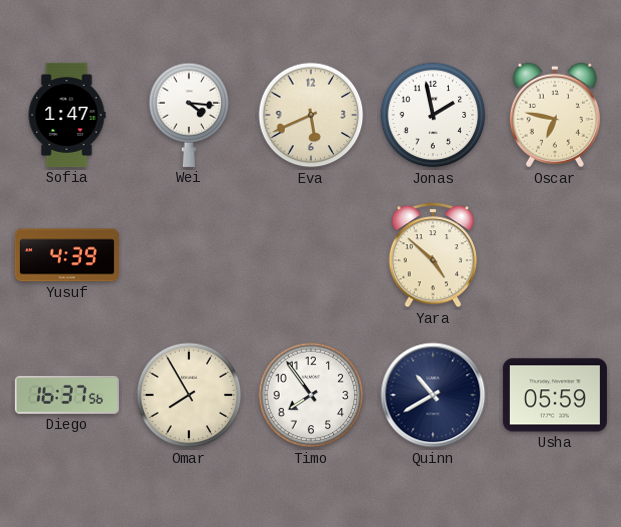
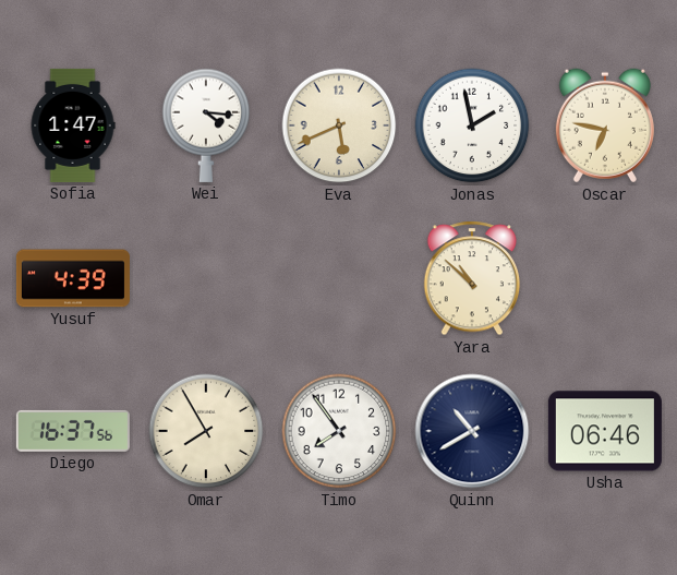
Yara: 4:52 -> 10:52 (472, 278)
Usha: 05:59 -> 06:46 (605, 431)
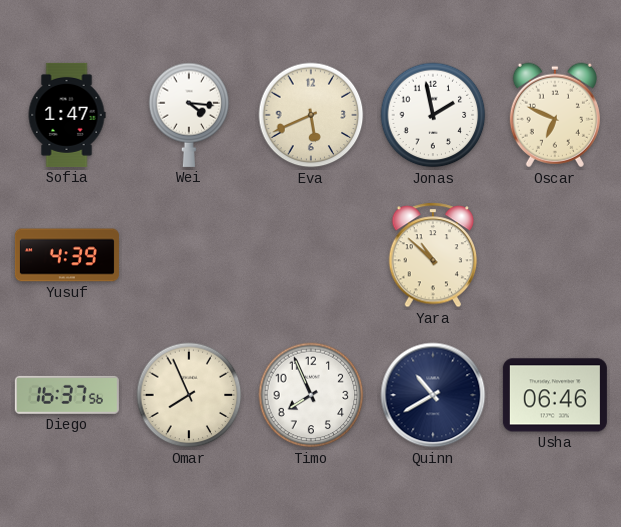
Oscar: 6:47 -> 6:49 (555, 115)
Omar: 7:55 -> 7:56 (189, 395)
Timo: 7:54 -> 7:56 (311, 395)
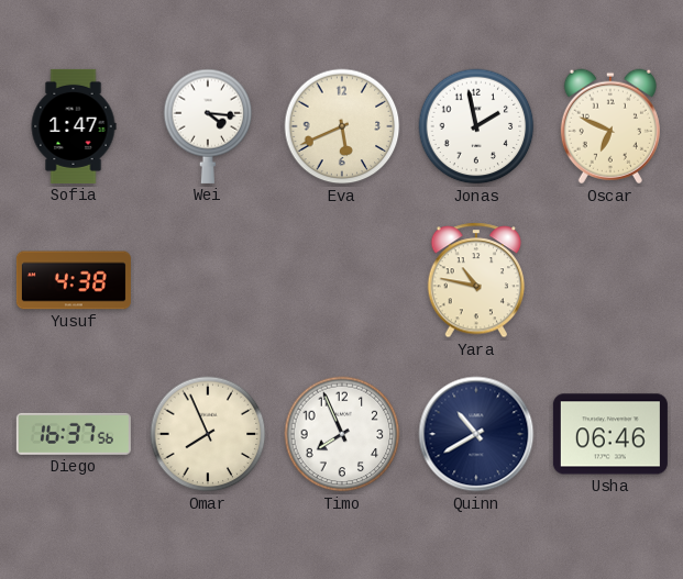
Yusuf: 4:39 -> 4:38 (74, 280)
Yara: 10:52 -> 10:47 (476, 280)
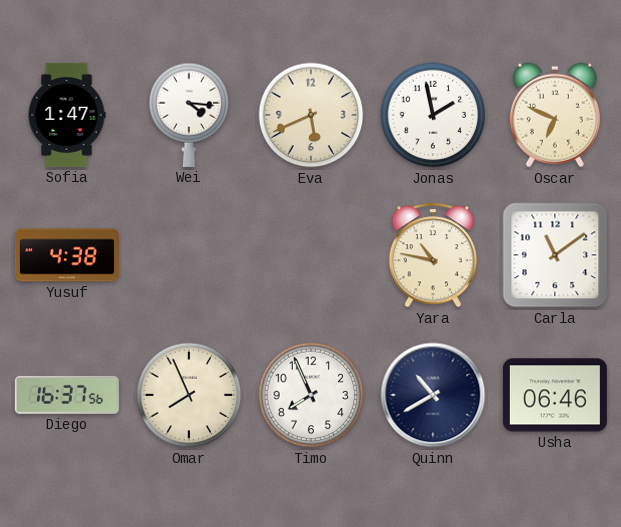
Carla: none -> 11:09 (555, 255)
